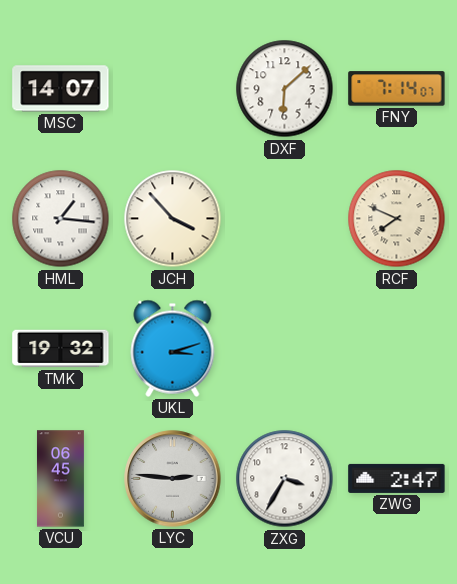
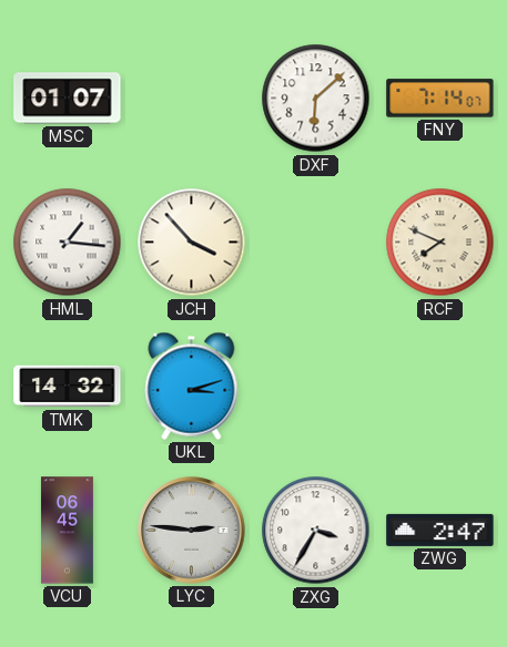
MSC: 14:07 -> 01:07 (68, 99)
TMK: 19:32 -> 14:32 (68, 387)
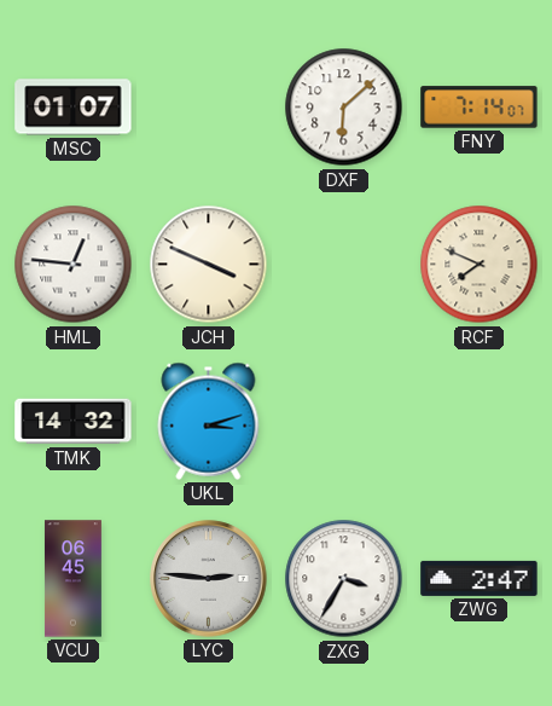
HML: 1:16 -> 12:46 (74, 265)
JCH: 3:53 -> 3:49 (209, 265)
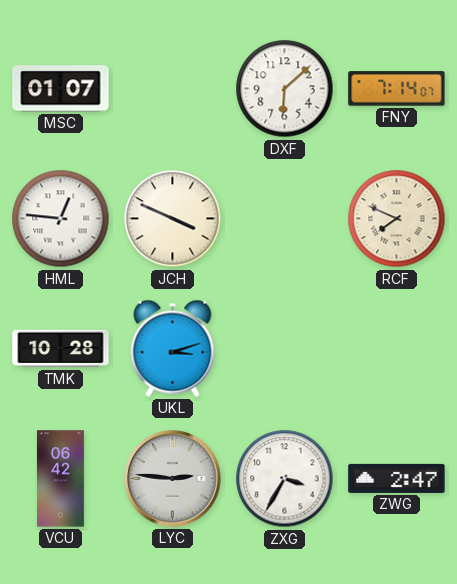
TMK: 14:32 -> 10:28 (61, 349)
VCU: 06:45 -> 06:42 (61, 479)
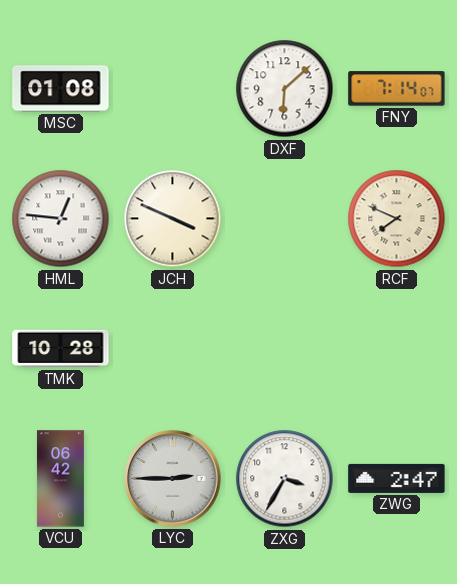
MSC: 01:07 -> 01:08 (61, 89)
UKL: 3:12 -> none (173, 348)
LYC: 2:46 -> 2:45 (173, 479)
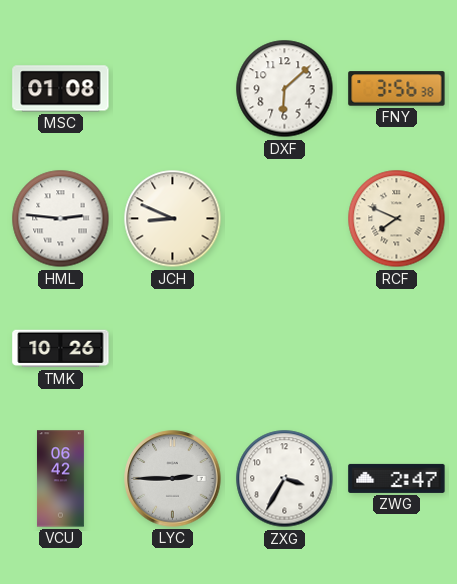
FNY: 7:14 -> 3:56 (397, 89)
HML: 12:46 -> 2:46 (61, 219)
JCH: 3:49 -> 8:49 (173, 219)
TMK: 10:28 -> 10:26 (61, 349)
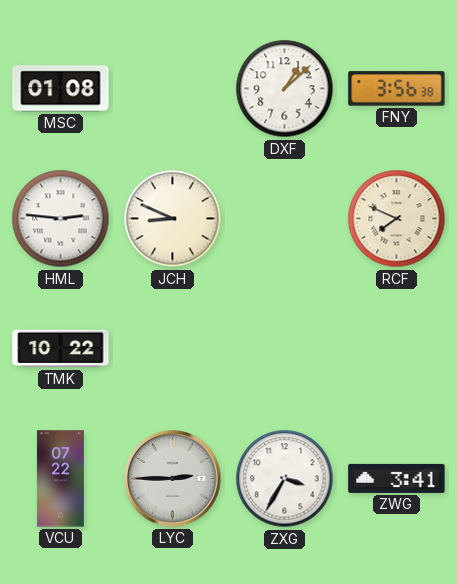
DXF: 6:08 -> 1:08 (285, 89)
TMK: 10:26 -> 10:22 (61, 349)
VCU: 06:42 -> 07:22 (61, 479)
ZWG: 2:47 -> 3:41 (397, 478)
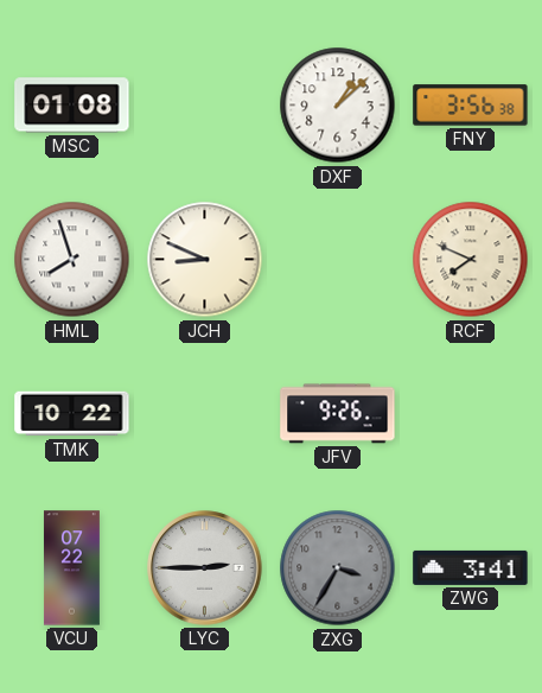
HML: 2:46 -> 7:57 (72, 260)
JFV: none -> 9:26 (338, 414)
ZXG dial: white -> grey (338, 568)
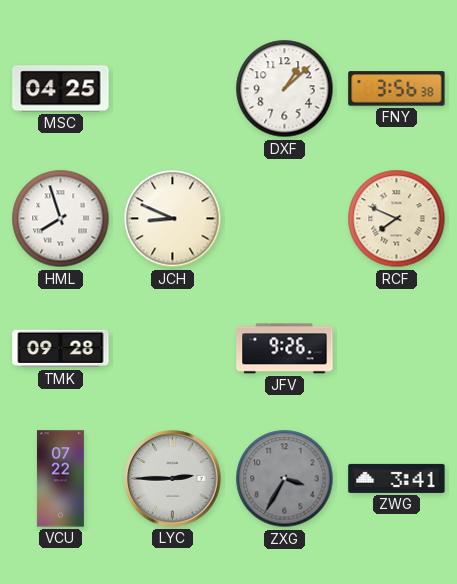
MSC: 01:08 -> 04:25 (61, 89)
TMK: 10:22 -> 09:28 (61, 349)
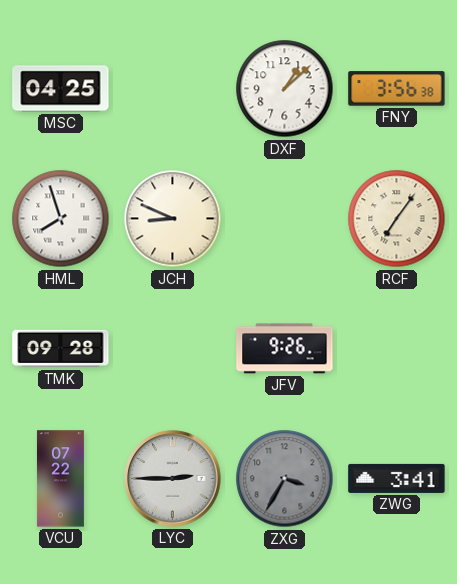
RCF: 7:49 -> 7:06 (397, 219)
